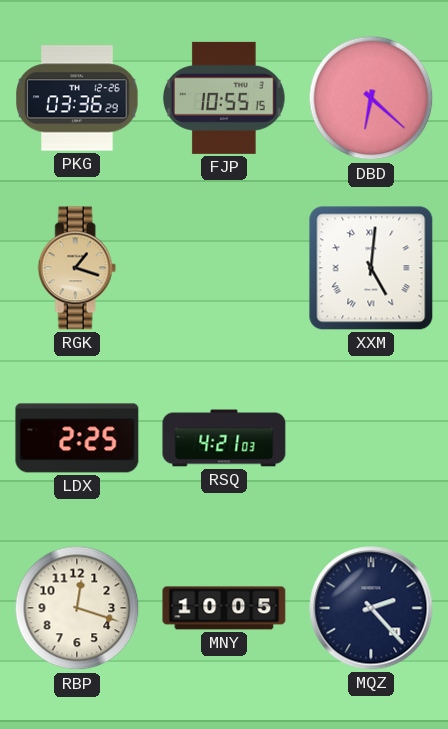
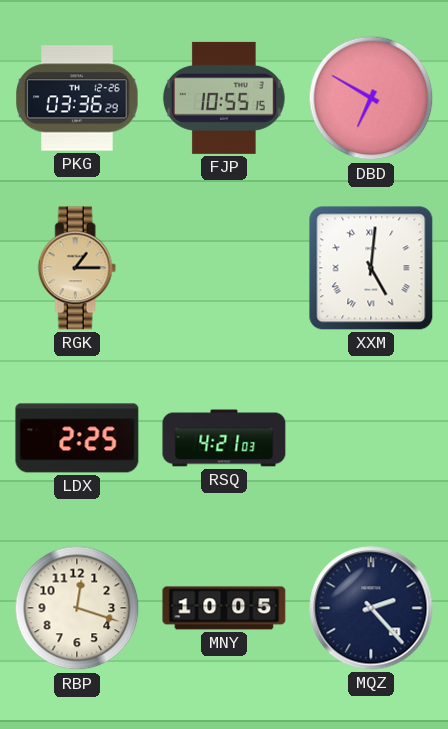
DBD: 6:22 -> 6:50 (371, 98)
RGK: 1:18 -> 1:15 (77, 268)
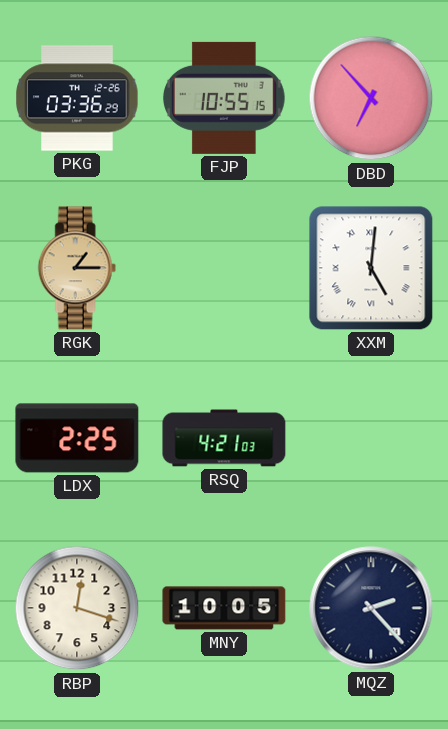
DBD: 6:50 -> 6:53 (371, 98)
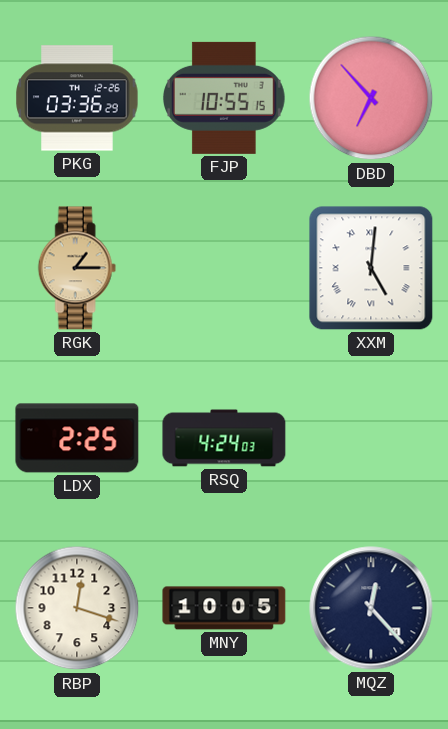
RSQ: 4:21 -> 4:24 (224, 438)
MQZ: 2:23 -> 12:23 (371, 608)
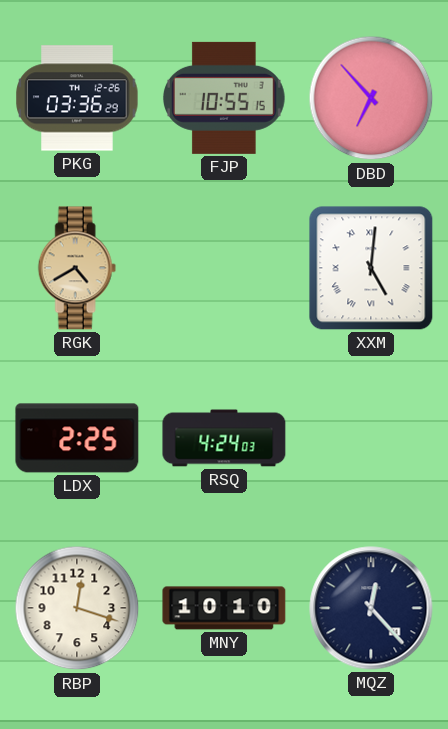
RGK: 1:15 -> 4:40 (77, 268)
MNY: 10:05 -> 10:10 (224, 608)
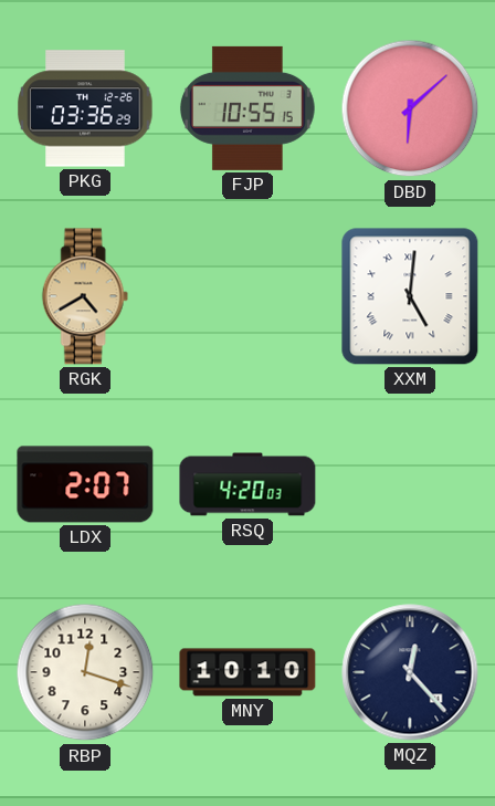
DBD: 6:53 -> 6:08 (410, 108)
LDX: 2:25 -> 2:07 (85, 484)
RSQ: 4:24 -> 4:20 (247, 484)
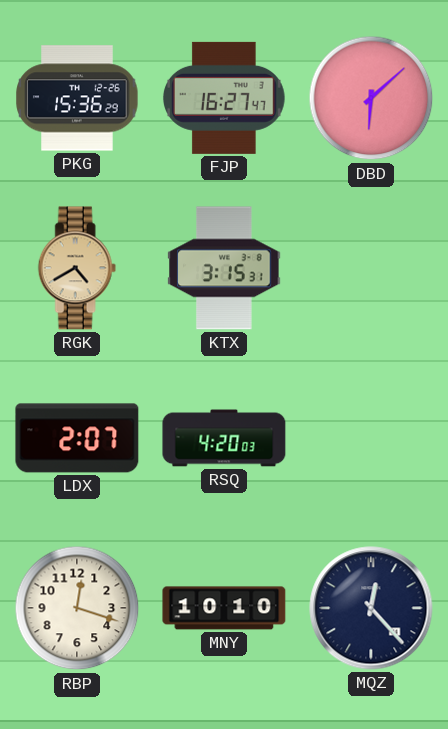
PKG: 03:36 -> 15:36 (77, 98)
FJP: 10:55 -> 16:27 (225, 98)
KTX: none -> 3:15 (224, 268)
XXM: 5:01 -> none (410, 296)
